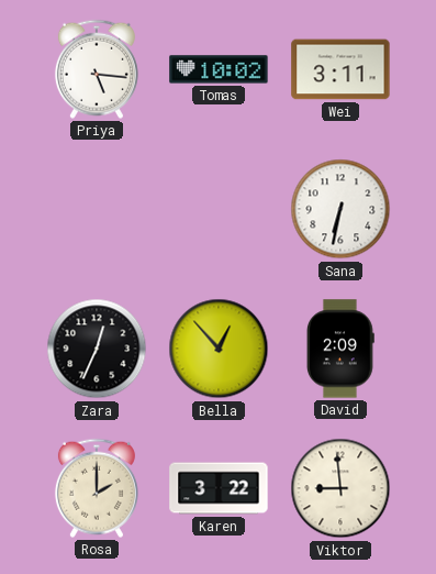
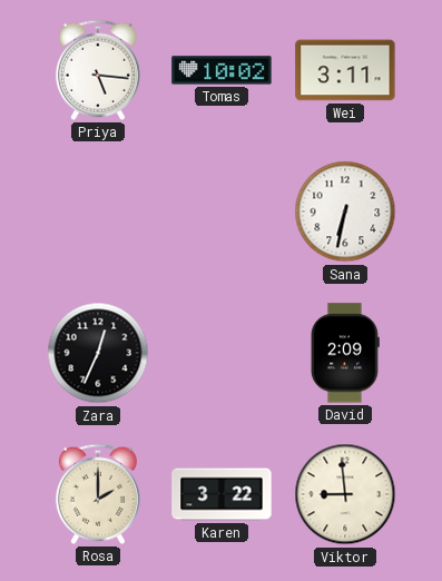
Bella: 12:53 -> none (219, 349)
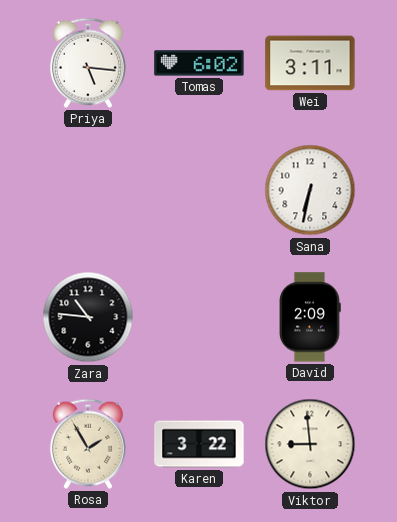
Tomas: 10:02 -> 6:02 (199, 63)
Zara: 12:34 -> 10:46 (88, 317)
Rosa: 2:00 -> 1:55 (88, 444)
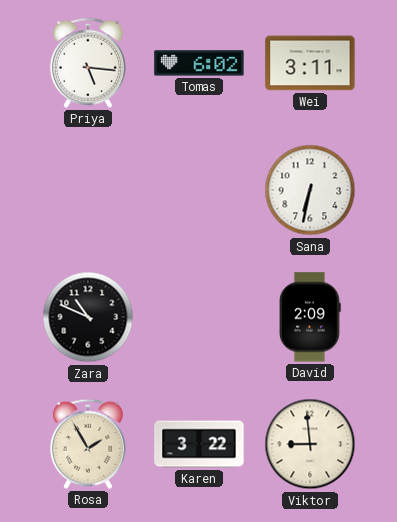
Zara: 10:46 -> 10:49 (88, 317)
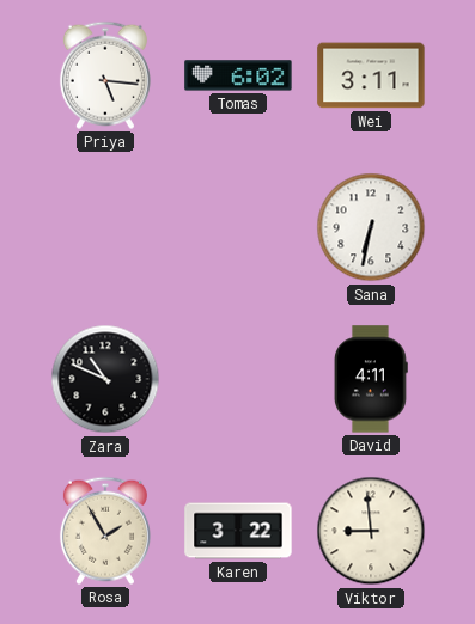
David: 2:09 -> 4:11 (371, 379)
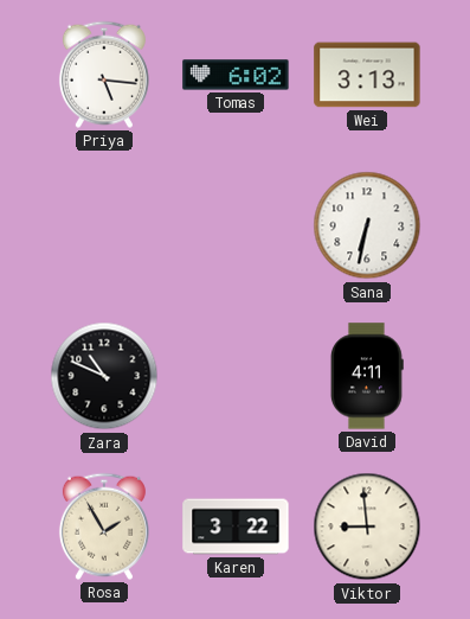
Wei: 3:11 -> 3:13 (367, 75)
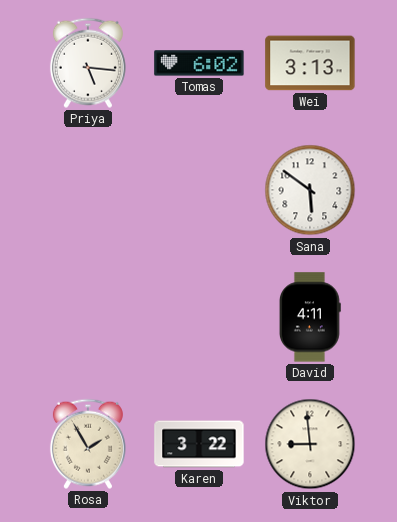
Sana: 6:32 -> 5:51 (310, 190)
Zara: 10:49 -> none (104, 376)
